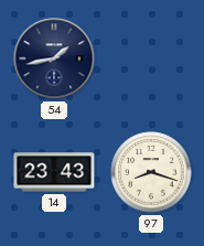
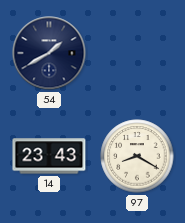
54: 1:43 -> 1:40 (49, 53)
97: 8:18 -> 8:20 (137, 156)
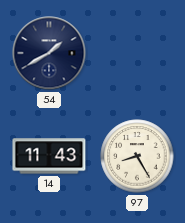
14: 23:43 -> 11:43 (49, 156)
97: 8:20 -> 8:25 (137, 156)
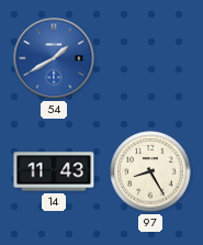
54 dial: navy -> blue (54, 58)
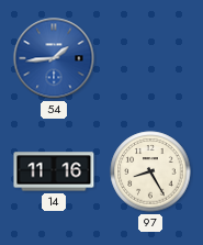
54: 1:40 -> 1:44 (54, 58)
14: 11:43 -> 11:16 (54, 171)
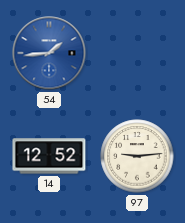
14: 11:16 -> 12:52 (49, 156)
97: 8:25 -> 9:14 (137, 156)
